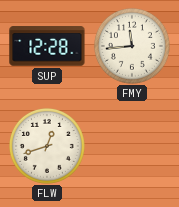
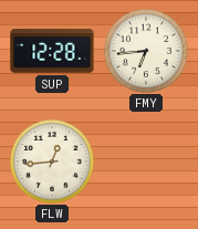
FMY: 11:44 -> 6:44 (146, 51)
FLW: 12:42 -> 12:44 (52, 162)
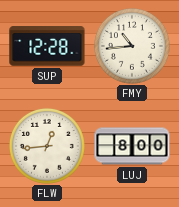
FMY: 6:44 -> 10:44 (132, 46)
LUJ: none -> 8:00 (132, 146)
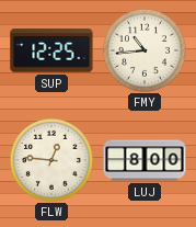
SUP: 12:28 -> 12:25 (51, 50)
FLW: 12:44 -> 12:46 (51, 160)
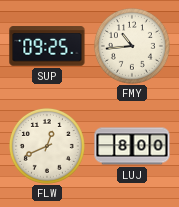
SUP: 12:25 -> 09:25 (47, 46)
FLW: 12:46 -> 12:41 (47, 146)
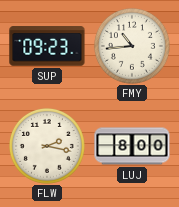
SUP: 09:25 -> 09:23 (47, 46)
FLW: 12:41 -> 2:17 (47, 146)
